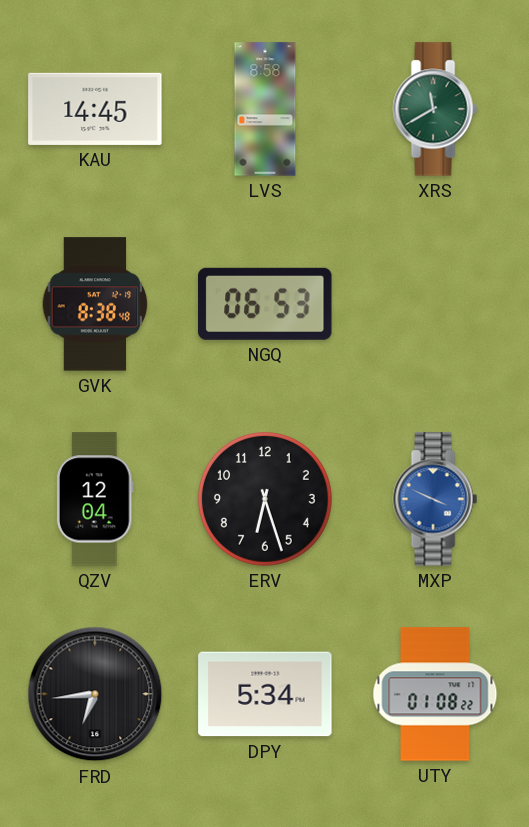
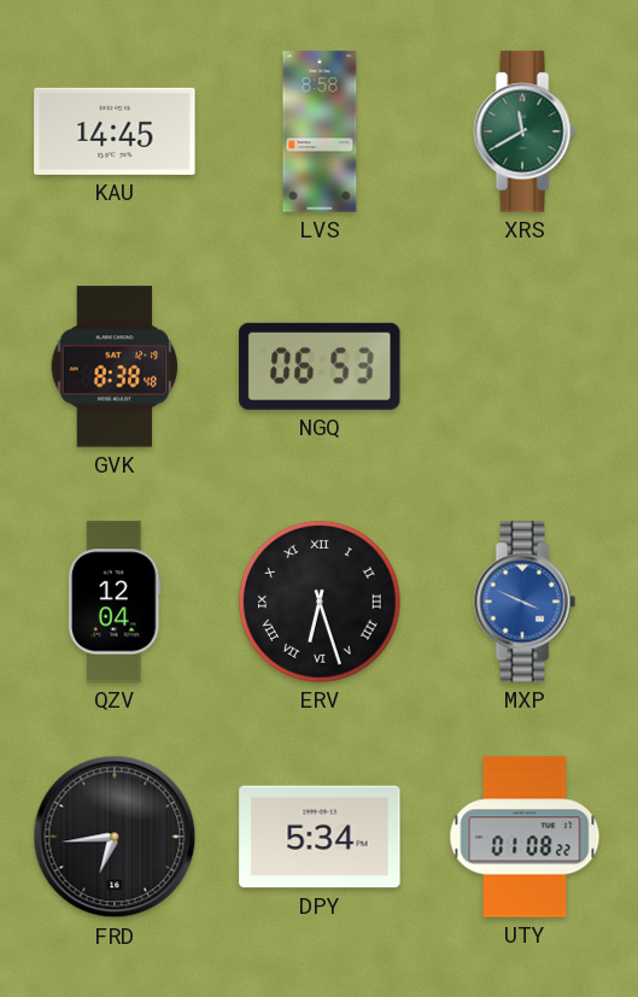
ERV numerals: Arabic -> Roman (320, 602)
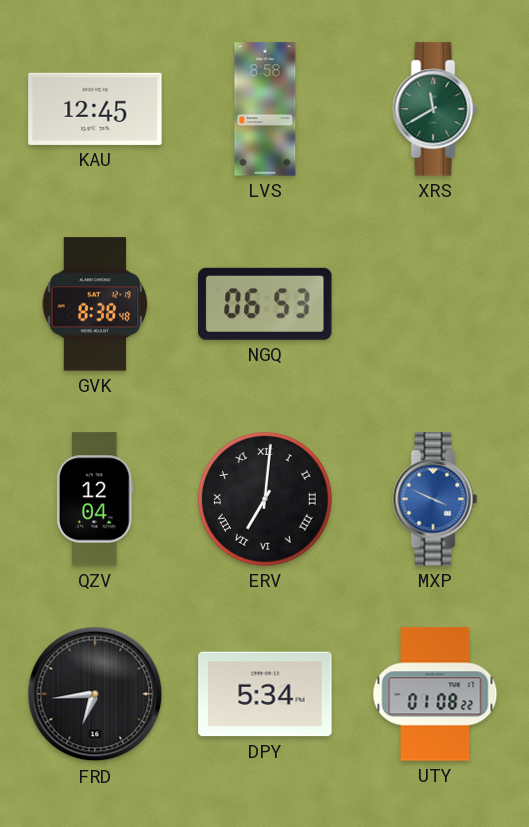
KAU: 14:45 -> 12:45 (95, 109)
ERV: 6:27 -> 7:01 (265, 499)
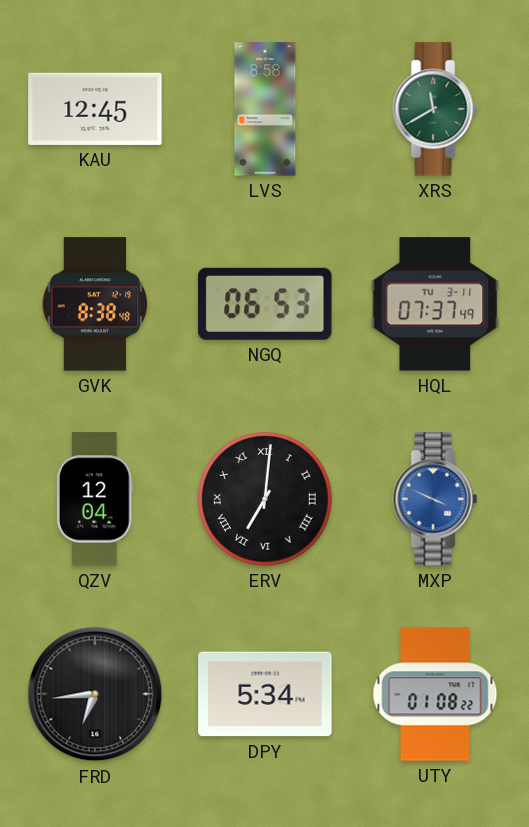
HQL: none -> 07:37 (435, 304)
